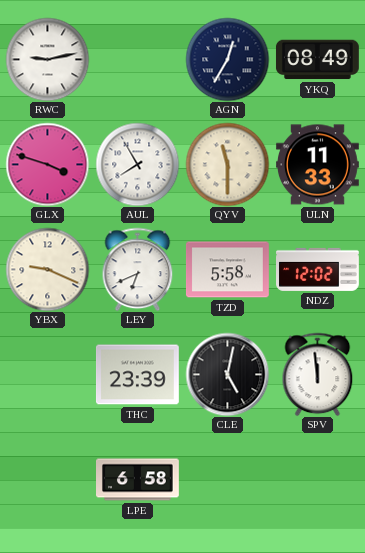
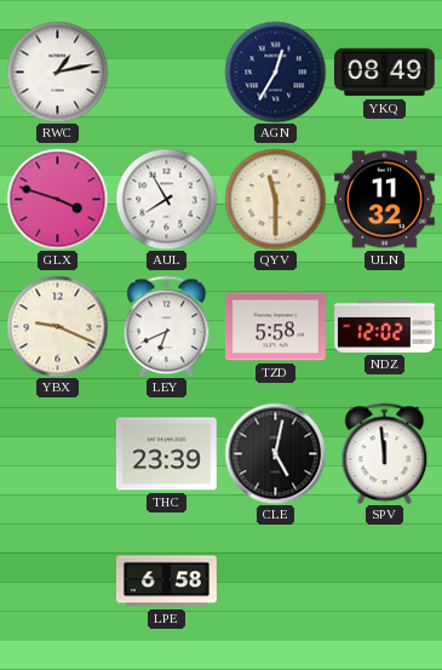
RWC: 9:13 -> 1:13 (57, 71)
ULN: 11:33 -> 11:32 (385, 200)
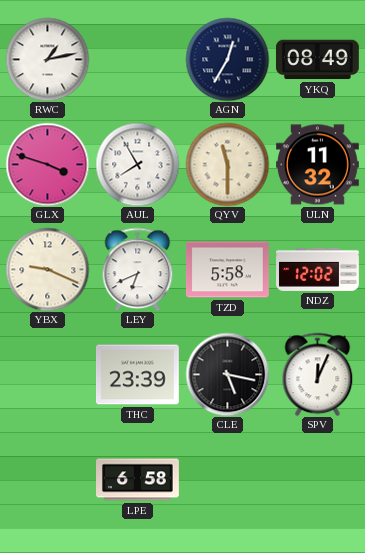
CLE: 5:02 -> 5:17 (227, 374)
SPV: 11:59 -> 12:04 (318, 374)
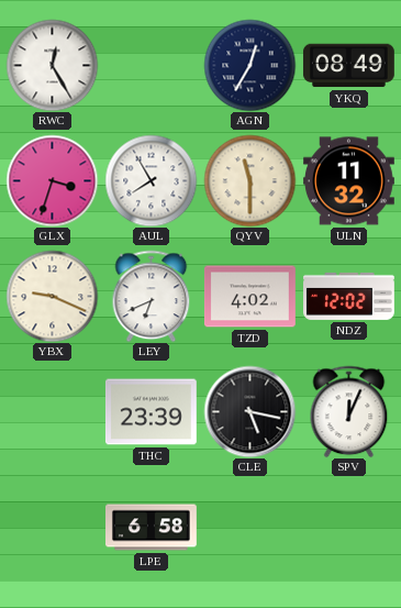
RWC: 1:13 -> 12:25 (52, 65)
GLX: 3:48 -> 3:33 (52, 180)
TZD: 5:58 -> 4:02 (249, 297)
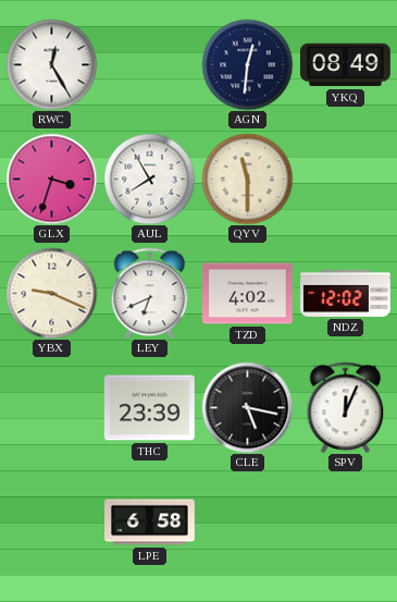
AGN: 12:35 -> 12:31 (247, 64)
ULN: 11:32 -> none (349, 181)
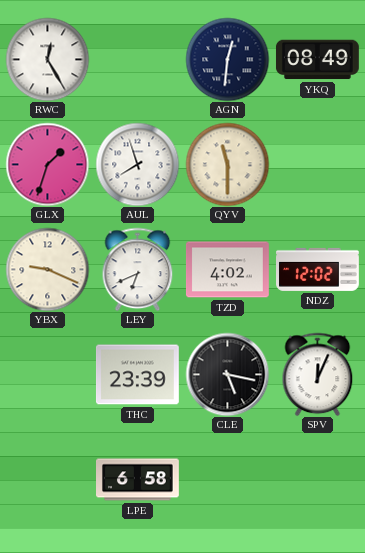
GLX: 3:33 -> 1:33 (47, 164)
AUL: 7:55 -> 7:57 (137, 164)
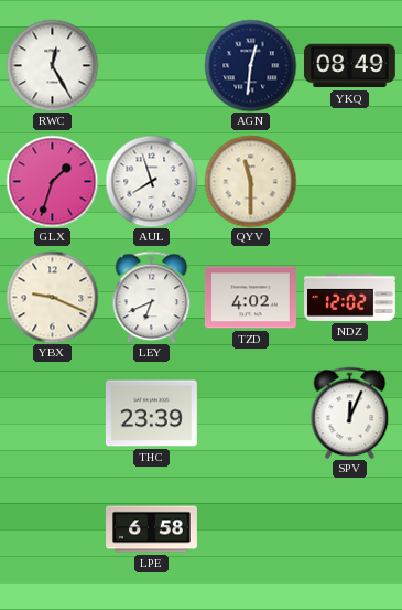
CLE: 5:17 -> none (227, 374)
